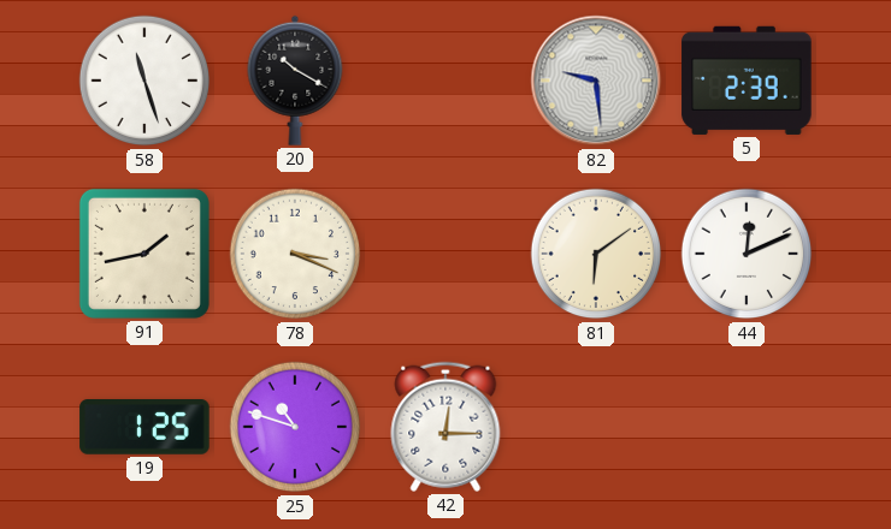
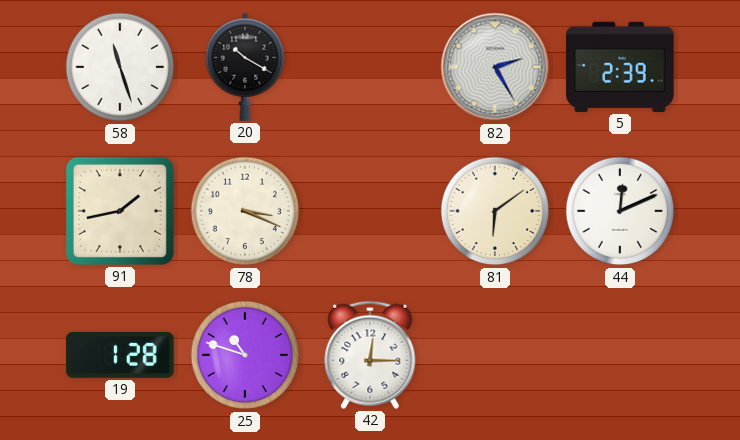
82: 9:29 -> 2:25 (495, 67)
19: 1:25 -> 1:28 (120, 356)
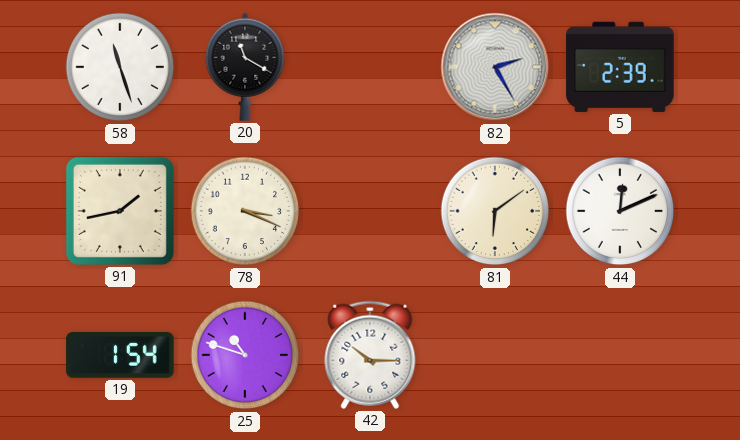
20: 10:20 -> 11:20 (245, 67)
19: 1:28 -> 1:54 (120, 356)
42: 12:15 -> 10:15 (370, 355)
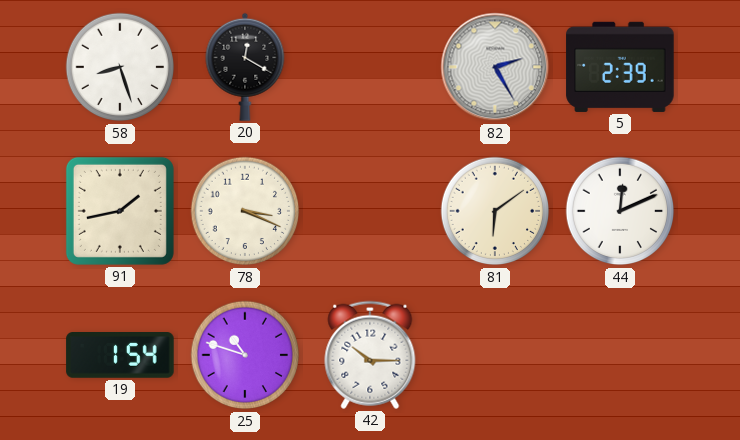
58: 11:27 -> 8:27 (120, 67)
20: 11:20 -> 12:20 (245, 67)
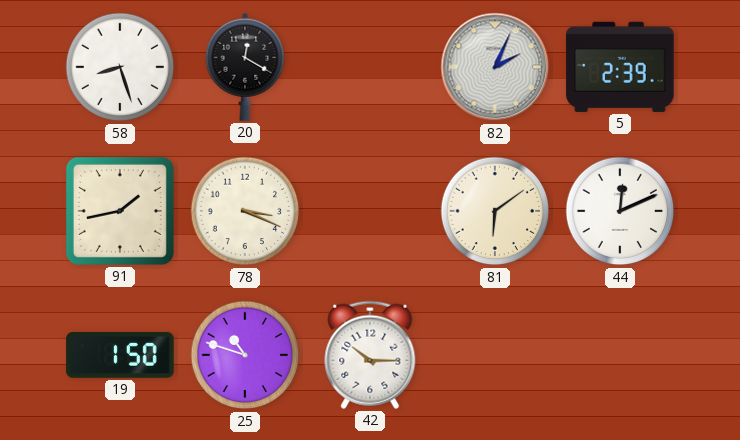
82: 2:25 -> 2:04 (495, 67)
19: 1:54 -> 1:50 (120, 356)
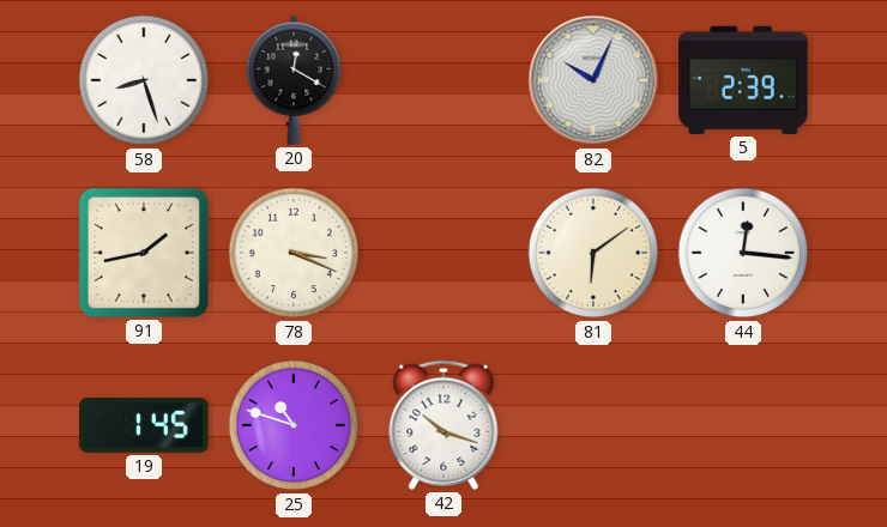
82: 2:04 -> 10:04 (593, 80)
44: 12:11 -> 12:16 (743, 253)
19: 1:50 -> 1:45 (144, 426)
42: 10:15 -> 10:18 (444, 425)
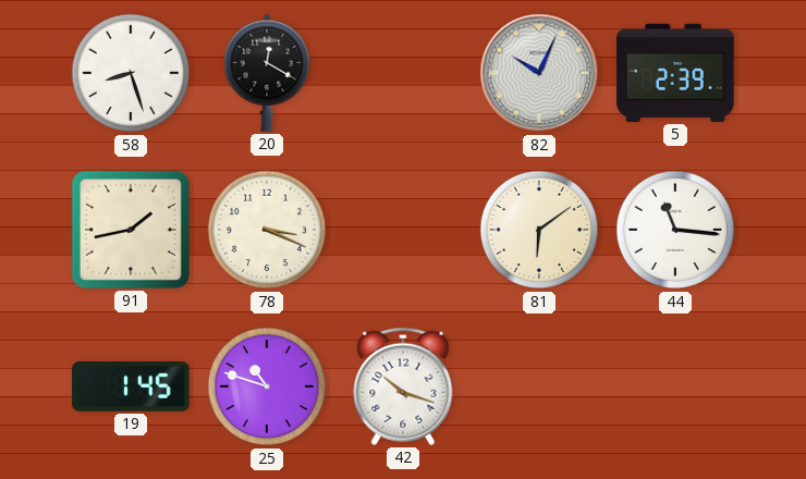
44: 12:16 -> 11:16 (675, 230)
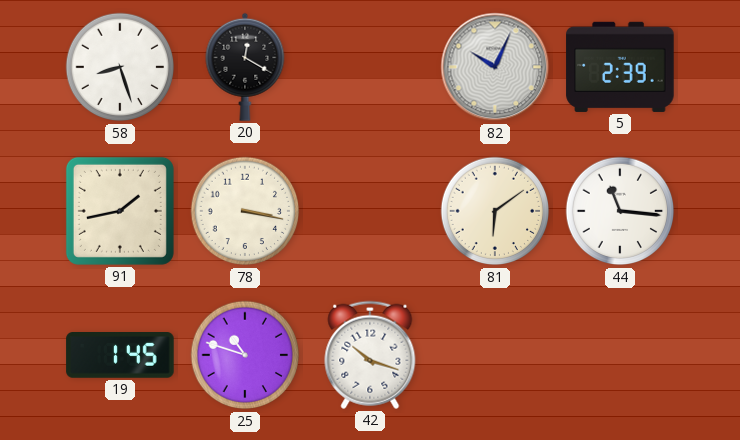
78: 3:19 -> 3:17 (245, 211)
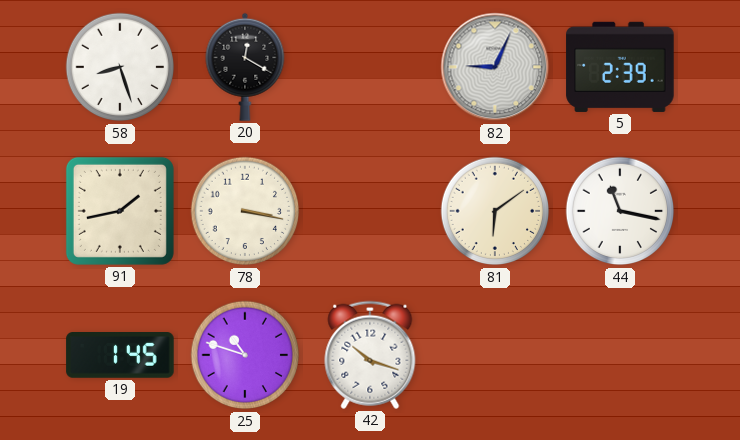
82: 10:04 -> 9:04 (495, 67)
44: 11:16 -> 11:17 (620, 211)
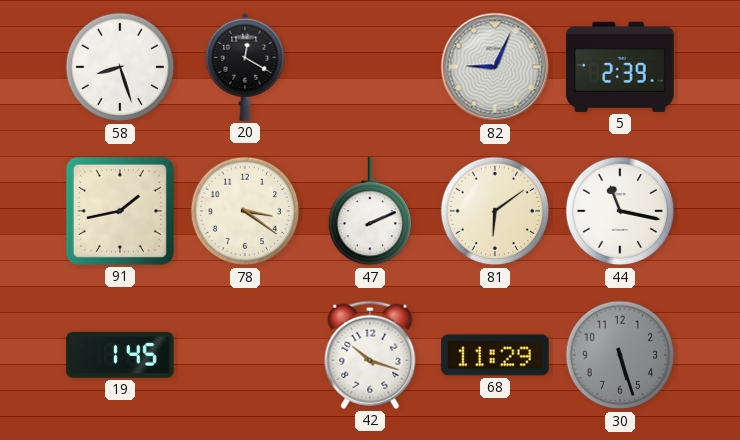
78: 3:17 -> 3:21 (245, 211)
47: none -> 2:11 (369, 212)
25: 10:48 -> none (245, 355)
68: none -> 11:29 (495, 355)
30: none -> 5:27 (620, 355)
